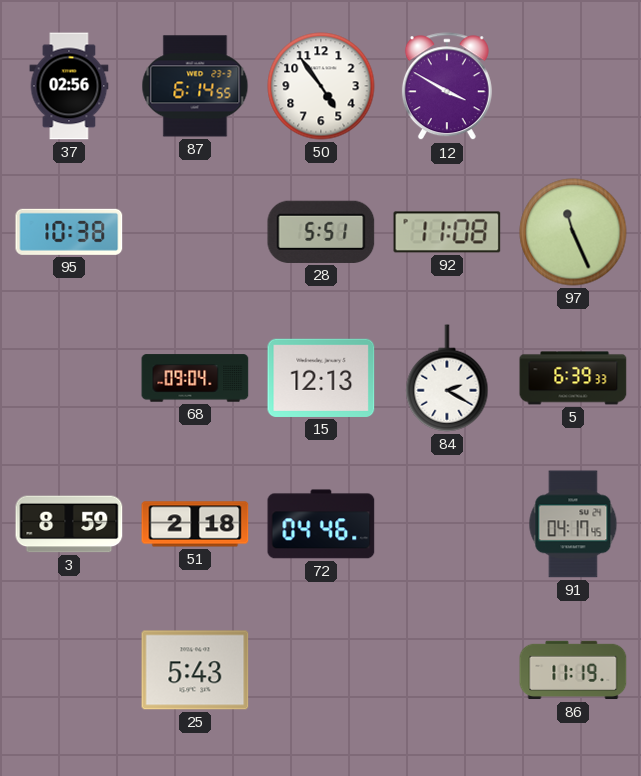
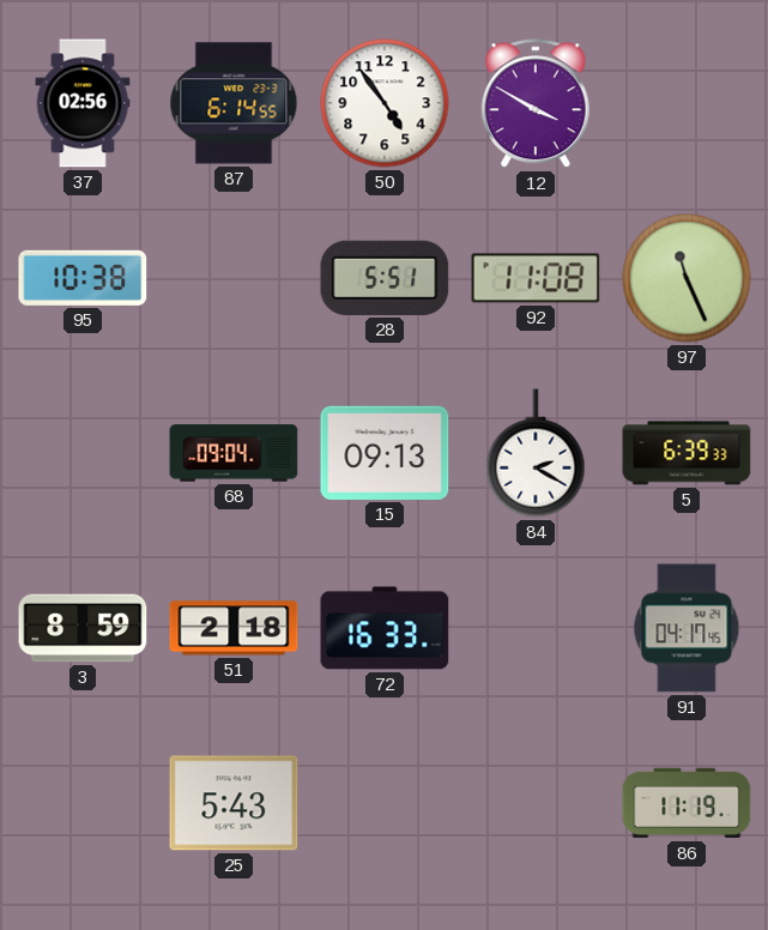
15: 12:13 -> 09:13 (385, 453)
72: 04:46 -> 16:33 (385, 628)
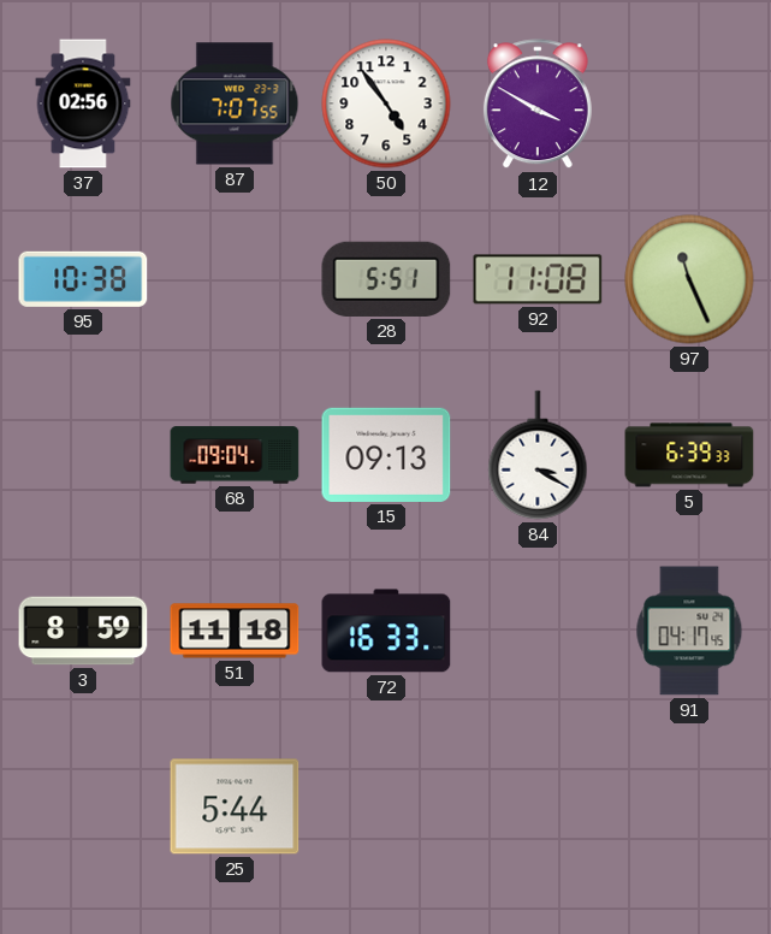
87: 6:14 -> 7:07 (235, 104)
84: 2:20 -> 3:20 (538, 455)
51: 2:18 -> 11:18 (235, 631)
25: 5:43 -> 5:44 (235, 806)
86: 11:19 -> none (687, 803)
